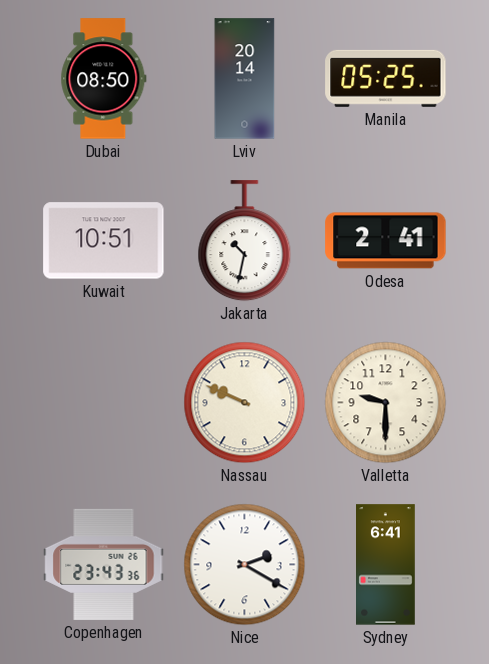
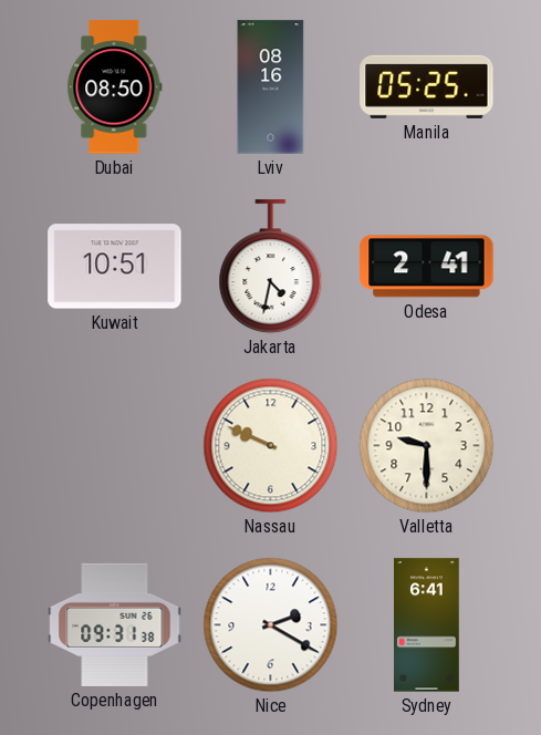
Lviv: 20:14 -> 08:16 (271, 87)
Jakarta: 10:32 -> 4:32 (271, 267)
Copenhagen: 23:43 -> 09:31 (115, 624)
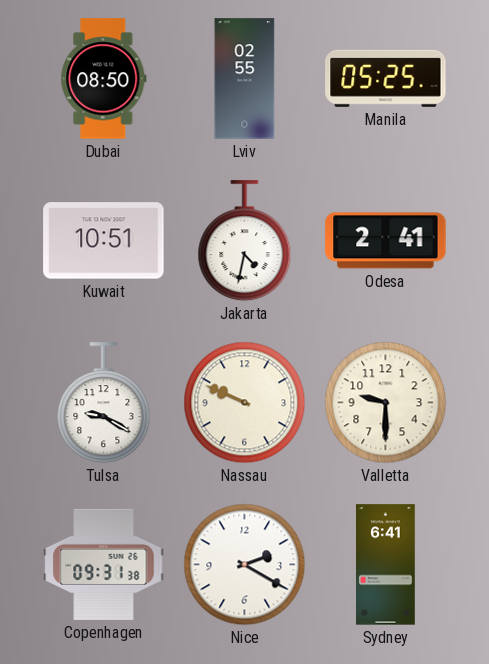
Lviv: 08:16 -> 02:55 (245, 79)
Tulsa: none -> 9:20 (104, 403)
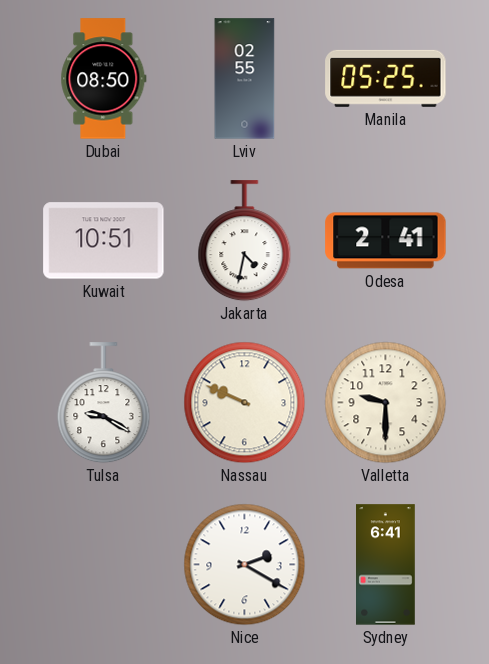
Copenhagen: 09:31 -> none (104, 564)
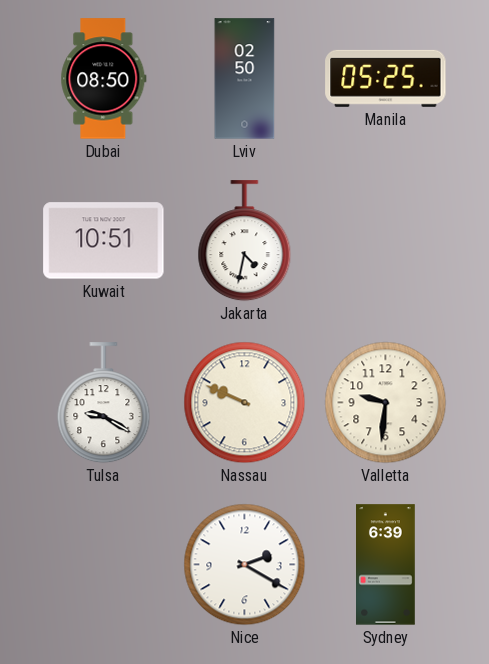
Lviv: 02:55 -> 02:50 (245, 79)
Odesa: 2:41 -> none (386, 241)
Valletta: 9:30 -> 9:31 (386, 403)
Sydney: 6:41 -> 6:39 (386, 565)
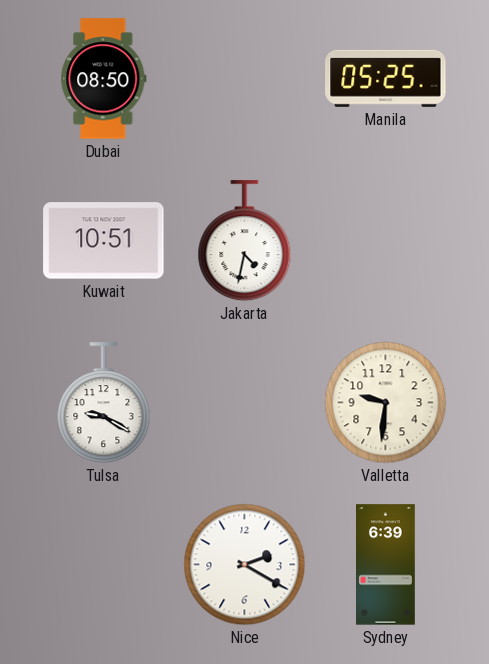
Lviv: 02:50 -> none (245, 79)
Nassau: 9:49 -> none (245, 403)
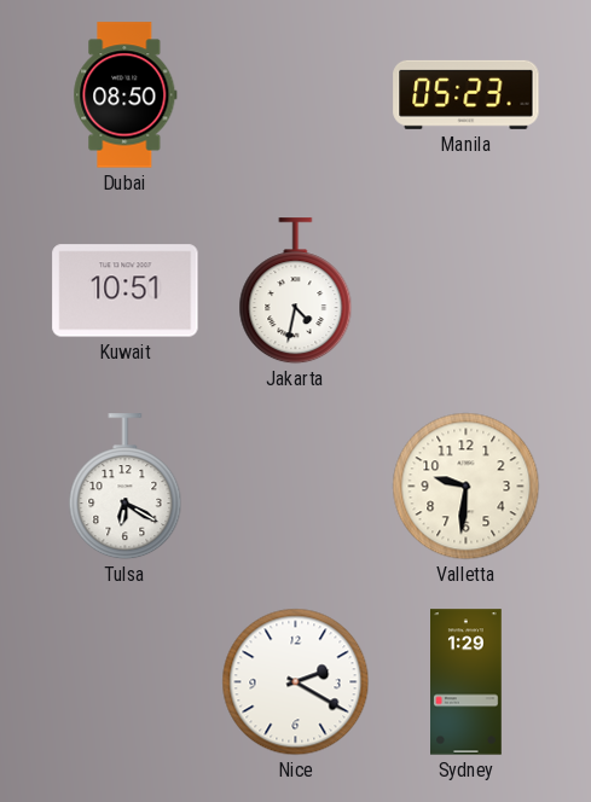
Manila: 05:25 -> 05:23 (467, 94)
Tulsa: 9:20 -> 6:20 (126, 487)
Sydney: 6:39 -> 1:29 (467, 682)
